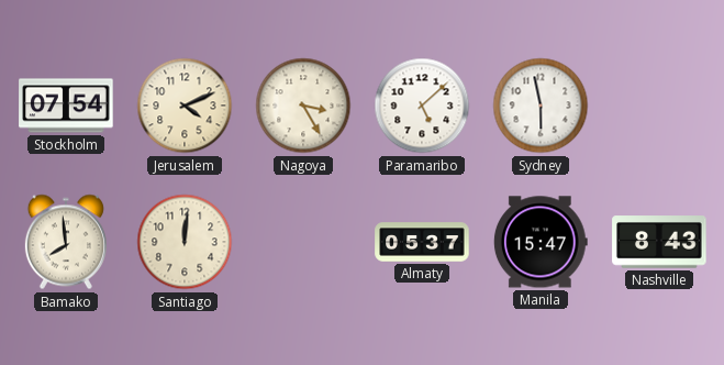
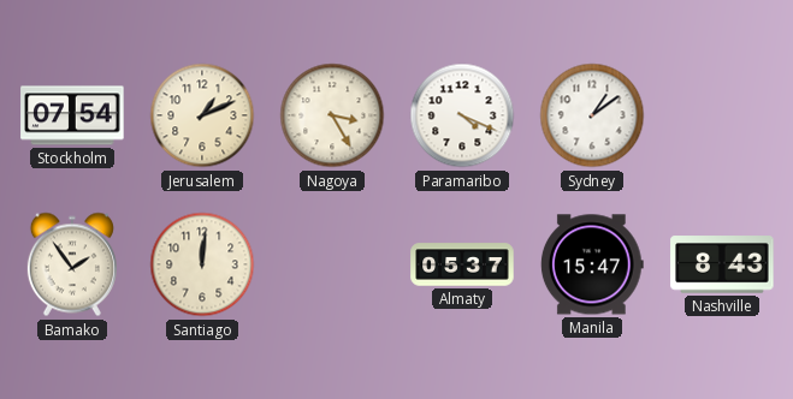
Jerusalem: 4:11 -> 1:11 (202, 115)
Paramaribo: 5:08 -> 4:19 (462, 115)
Sydney: 5:58 -> 1:09 (592, 115)
Bamako: 7:59 -> 1:54 (72, 264)
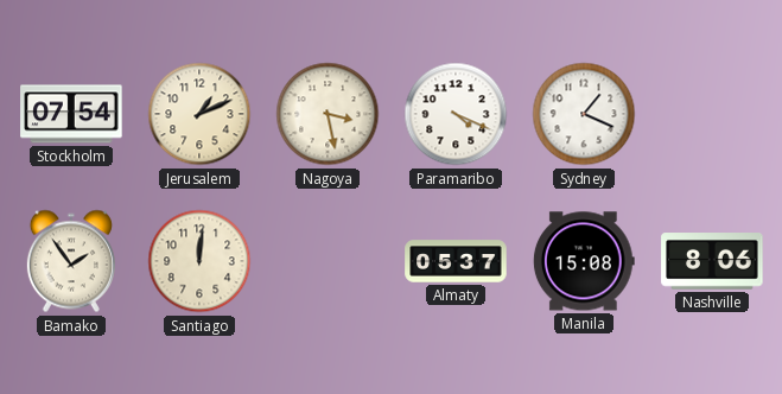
Nagoya: 3:25 -> 3:28 (328, 114)
Sydney: 1:09 -> 1:19 (584, 114)
Manila: 15:47 -> 15:08 (584, 261)
Nashville: 8:43 -> 8:06 (712, 261)
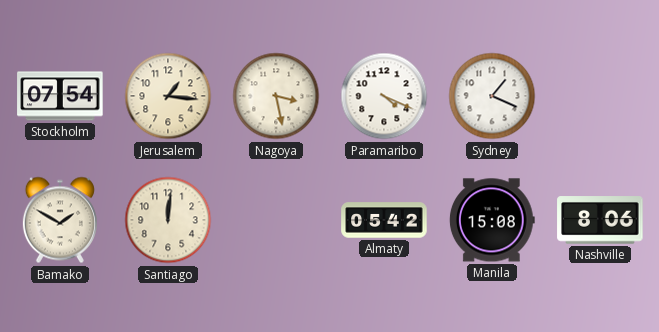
Jerusalem: 1:11 -> 1:16 (168, 96)
Bamako: 1:54 -> 1:50 (60, 220)
Almaty: 05:37 -> 05:42 (384, 220)
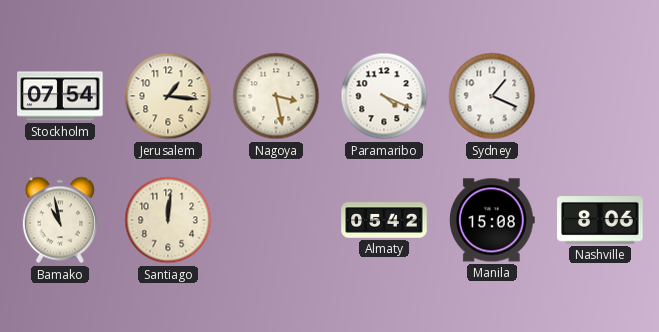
Bamako: 1:50 -> 10:58 (60, 220)
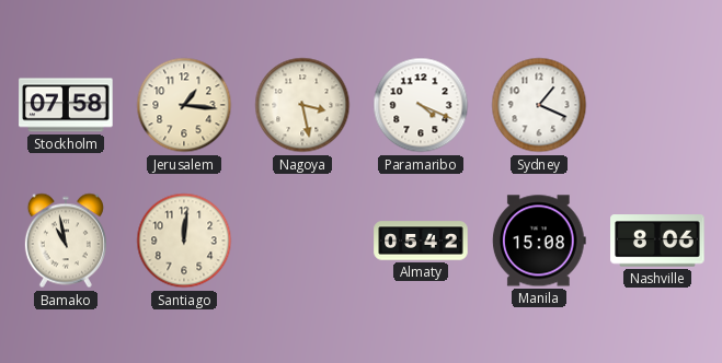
Stockholm: 07:54 -> 07:58 (66, 105)
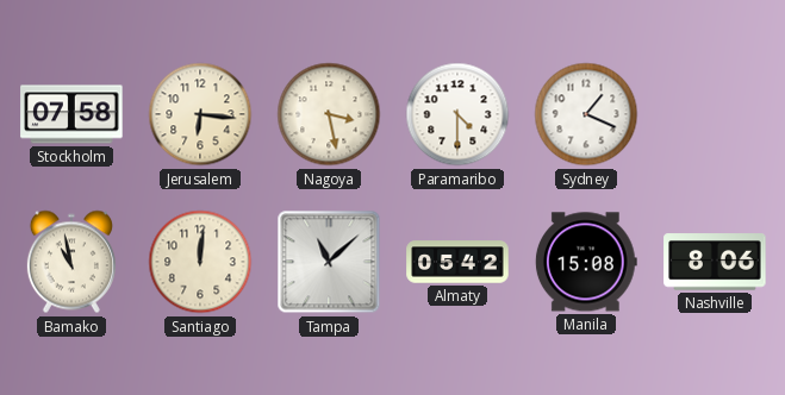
Jerusalem: 1:16 -> 6:16 (200, 114)
Paramaribo: 4:19 -> 4:30 (457, 114)
Tampa: none -> 11:08 (329, 262)
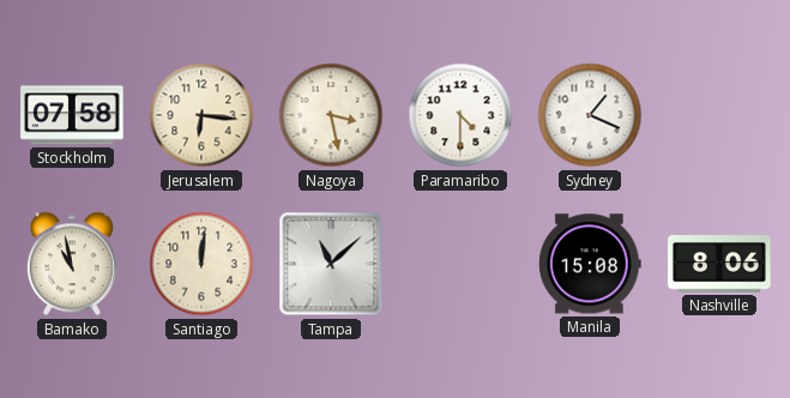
Almaty: 05:42 -> none (457, 262)
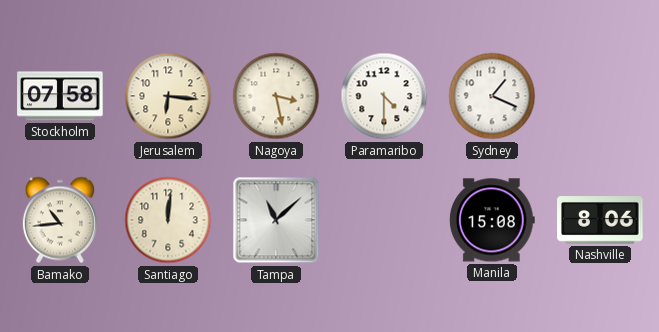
Bamako: 10:58 -> 10:44 (60, 220)
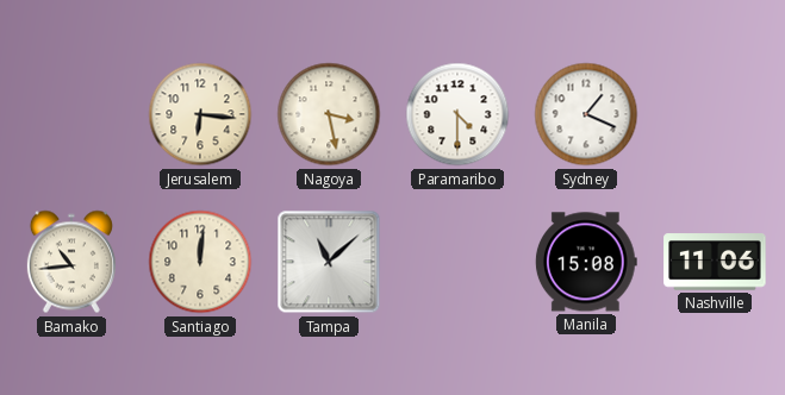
Stockholm: 07:58 -> none (60, 96)
Nashville: 8:06 -> 11:06 (715, 262)
